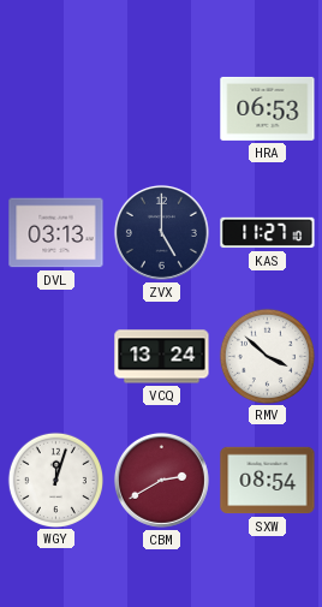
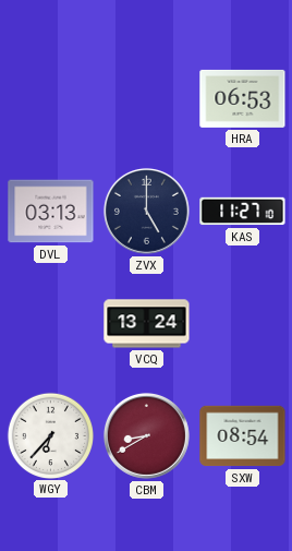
RMV: 3:52 -> none (267, 356)
WGY: 12:03 -> 6:37 (50, 435)
CBM: 2:40 -> 8:40 (146, 435)
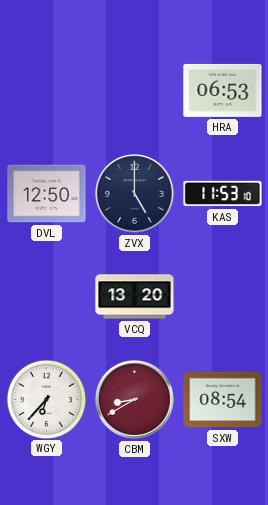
DVL: 03:13 -> 12:50 (47, 194)
KAS: 11:27 -> 11:53 (223, 194)
VCQ: 13:24 -> 13:20 (135, 297)
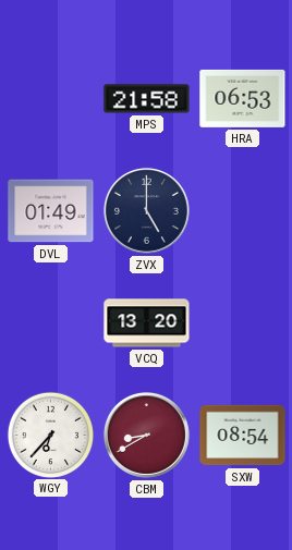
MPS: none -> 21:58 (147, 99)
DVL: 12:50 -> 01:49 (51, 211)
KAS: 11:53 -> none (223, 194)
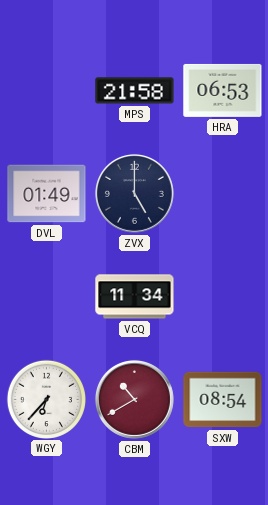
VCQ: 13:20 -> 11:34 (135, 297)
CBM: 8:40 -> 10:40 (134, 399)
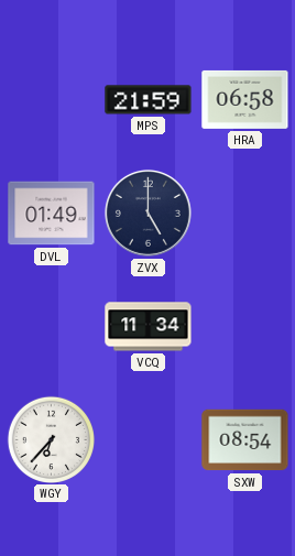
MPS: 21:58 -> 21:59 (149, 100)
HRA: 06:53 -> 06:58 (245, 99)
CBM: 10:40 -> none (134, 399)
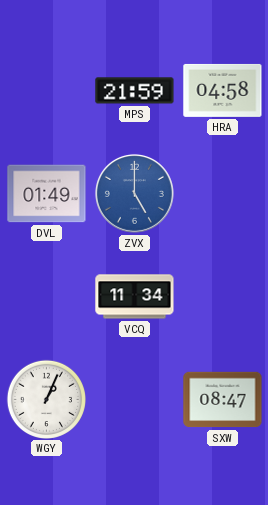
HRA: 06:58 -> 04:58 (223, 90)
ZVX dial: navy -> blue (134, 193)
WGY: 6:37 -> 1:04 (46, 399)
SXW: 08:54 -> 08:47 (223, 400)
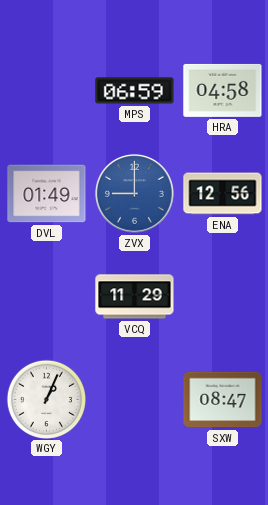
MPS: 21:59 -> 06:59 (135, 91)
ZVX: 5:00 -> 9:00 (134, 193)
ENA: none -> 12:56 (223, 194)
VCQ: 11:34 -> 11:29 (135, 297)
